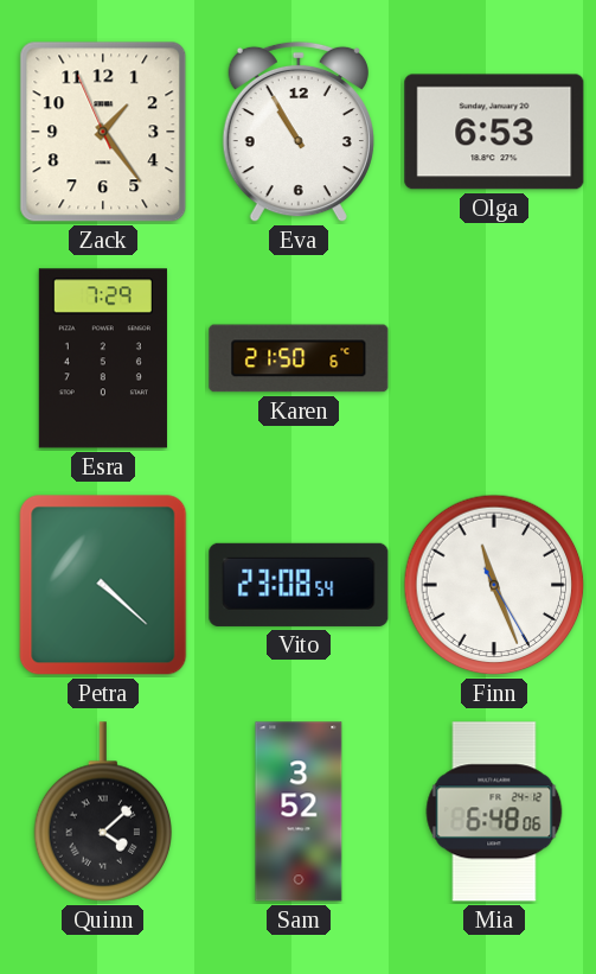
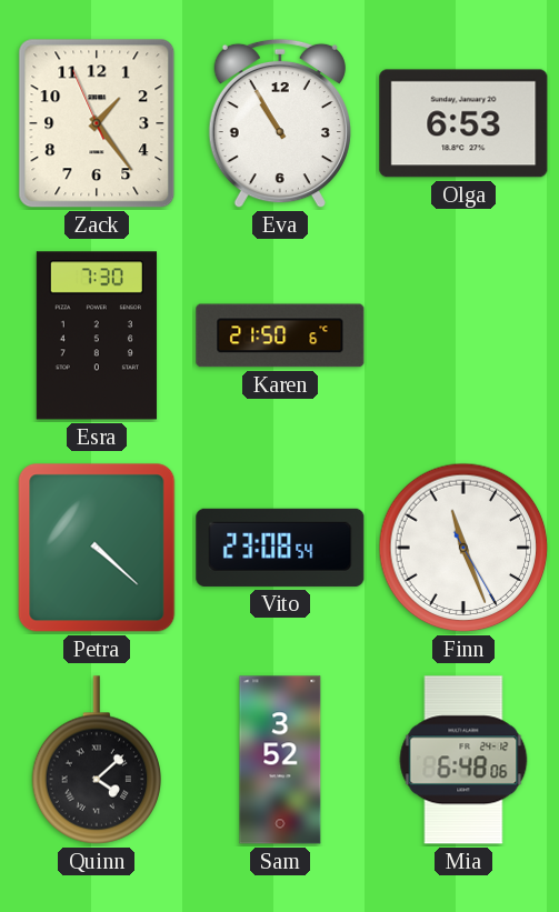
Esra: 7:29 -> 7:30 (97, 335)
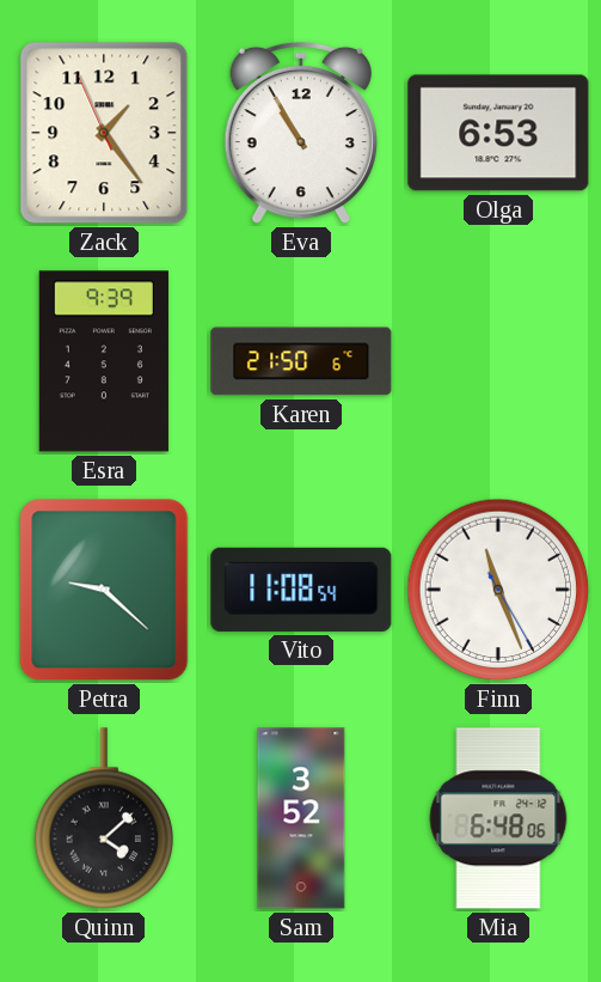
Esra: 7:30 -> 9:39 (104, 361)
Petra: 4:22 -> 9:22 (104, 590)
Vito: 23:08 -> 11:08 (301, 590)
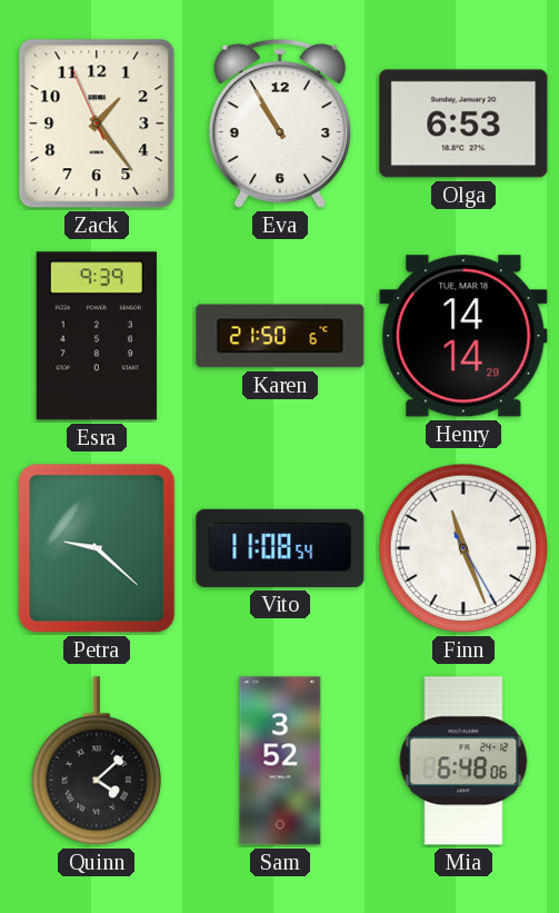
Henry: none -> 14:14 (463, 336)
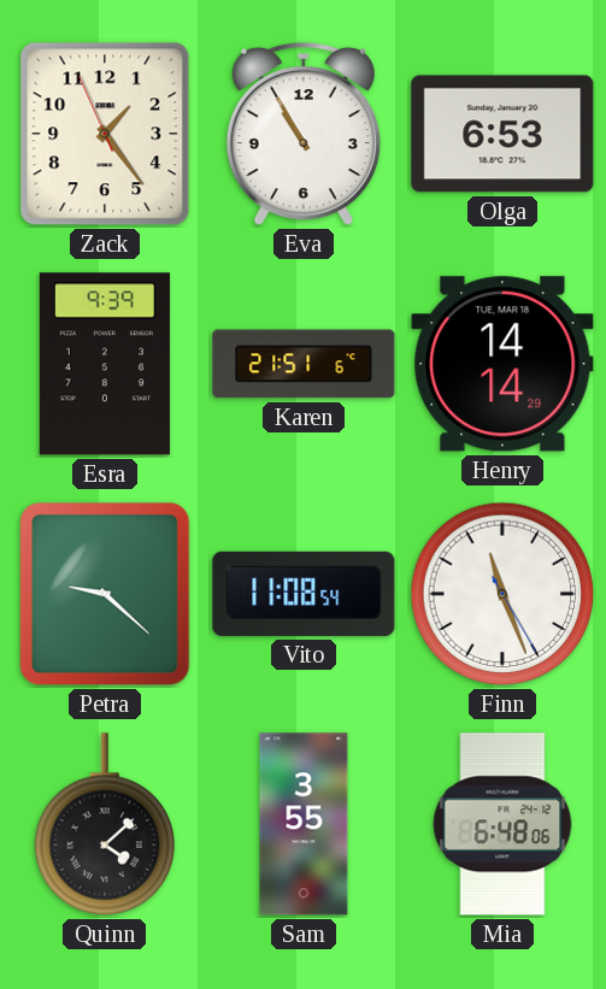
Karen: 21:50 -> 21:51 (304, 364)
Sam: 3:52 -> 3:55 (304, 824)
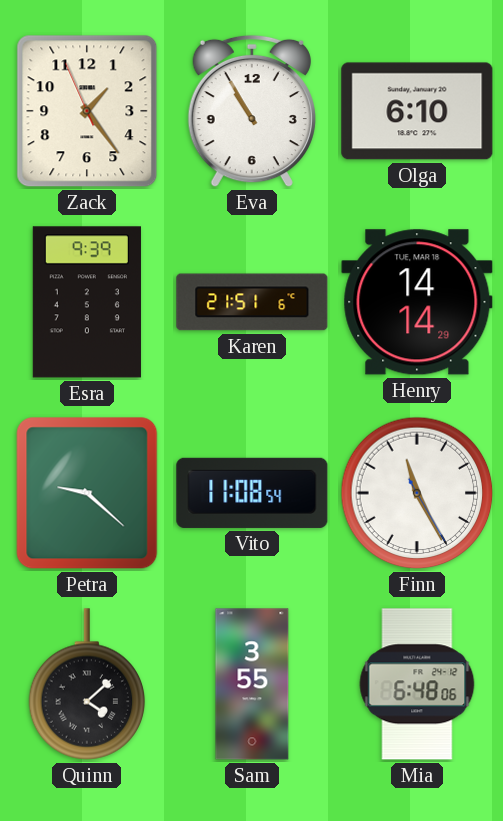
Olga: 6:53 -> 6:10 (417, 111)
Finn: 11:26 -> 11:25 (417, 493)
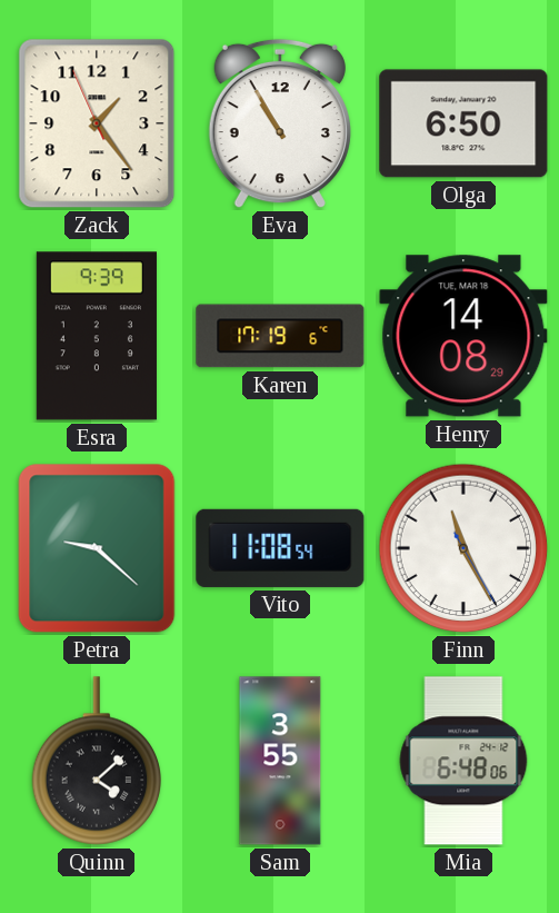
Olga: 6:10 -> 6:50 (463, 123)
Karen: 21:51 -> 17:19 (280, 336)
Henry: 14:14 -> 14:08 (463, 336)
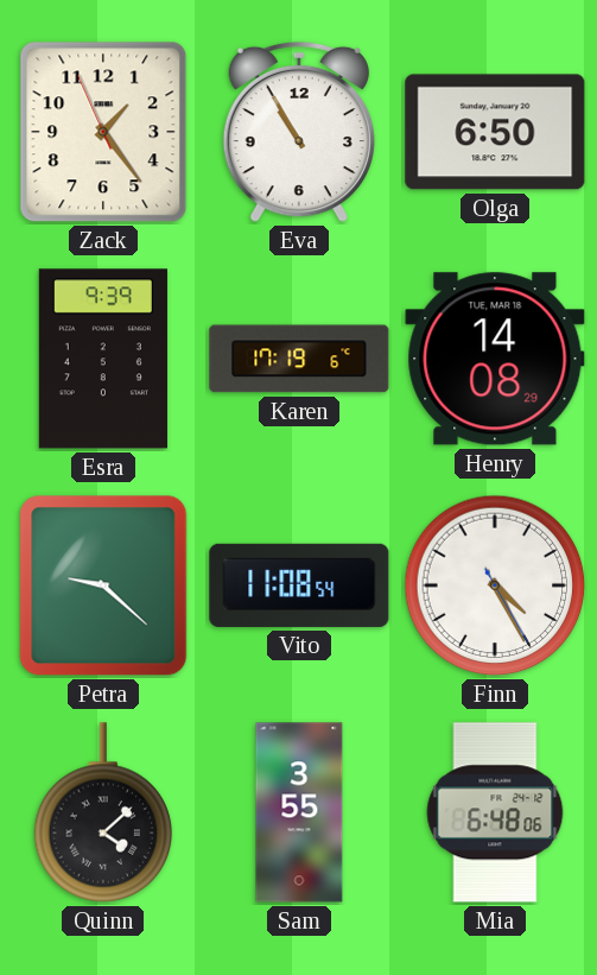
Finn: 11:25 -> 4:25 (495, 585)
